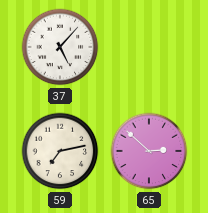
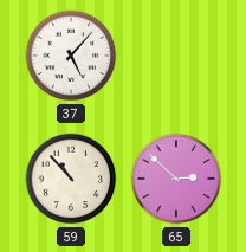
59: 7:13 -> 10:53 (71, 179)
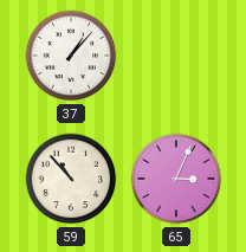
37: 5:07 -> 1:07 (71, 56)
65: 2:52 -> 3:04 (176, 179)
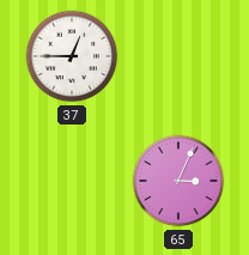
37: 1:07 -> 12:45 (72, 56)
59: 10:53 -> none (71, 179)
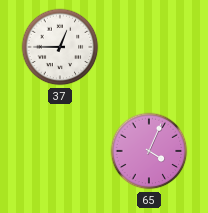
65: 3:04 -> 4:04 (149, 151)
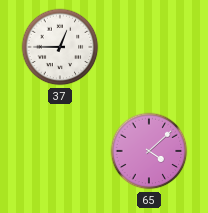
65: 4:04 -> 4:08 (149, 151)
